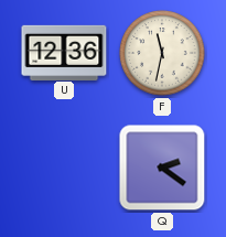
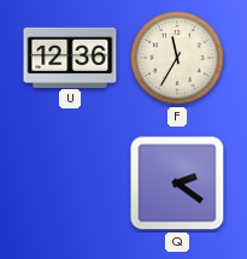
F: 11:32 -> 11:35 (177, 58)
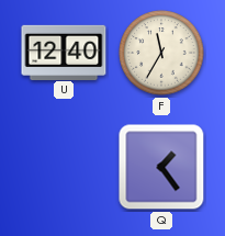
U: 12:36 -> 12:40 (64, 52)
Q: 2:21 -> 1:24 (161, 167)
